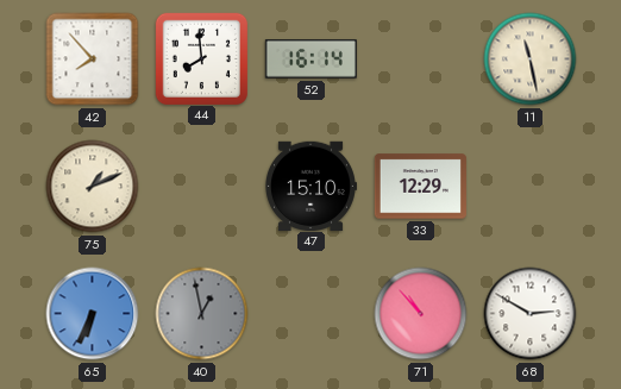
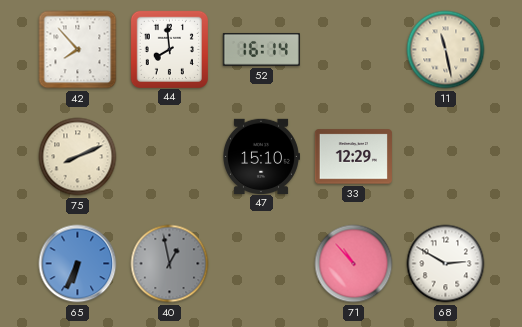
75: 1:11 -> 8:11 (78, 157)
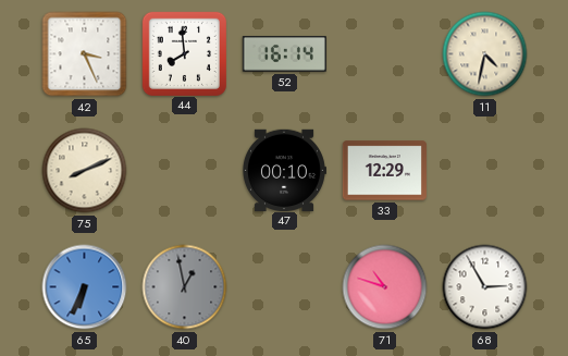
42: 7:53 -> 3:26 (85, 54)
11: 11:28 -> 4:32 (485, 54)
47: 15:10 -> 00:10 (284, 170)
71: 10:53 -> 10:48 (385, 287)
68: 2:50 -> 2:55 (485, 287)
